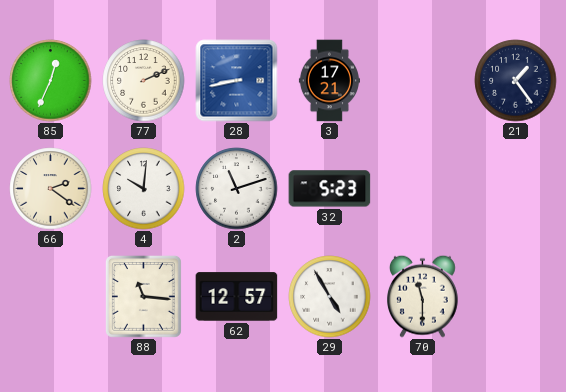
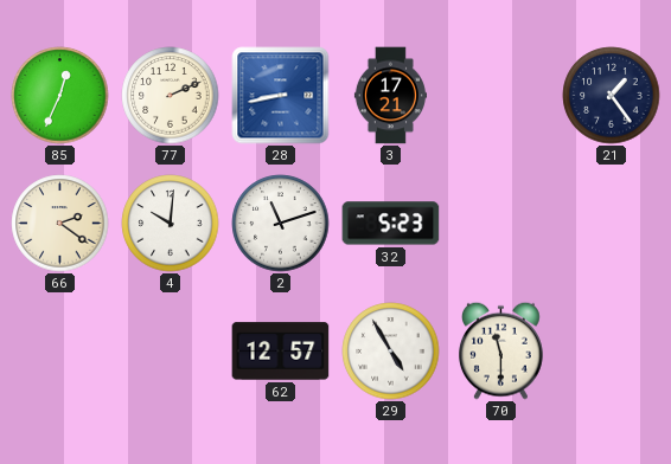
88: 11:16 -> none (143, 296)
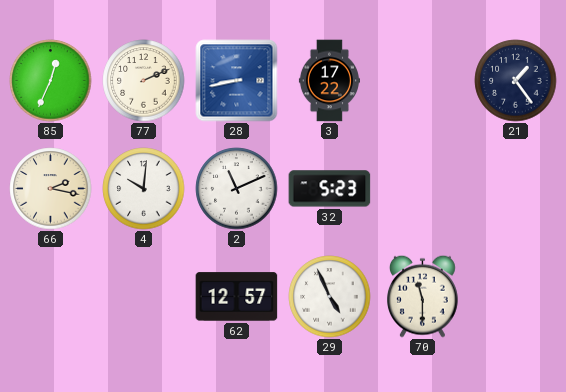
3: 17:21 -> 17:22 (329, 81)
66: 2:21 -> 2:17 (51, 189)
2: 11:12 -> 11:11 (237, 189)
29: 4:55 -> 4:56 (330, 297)
